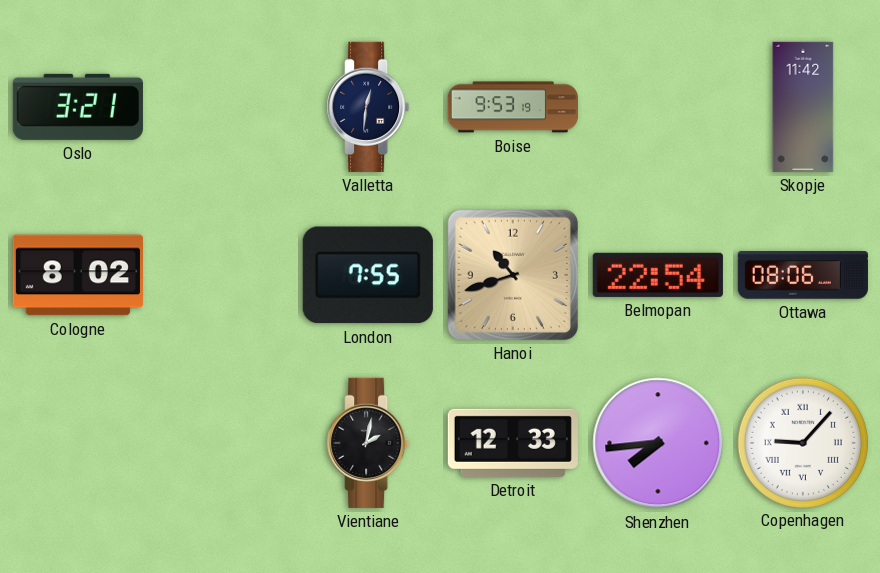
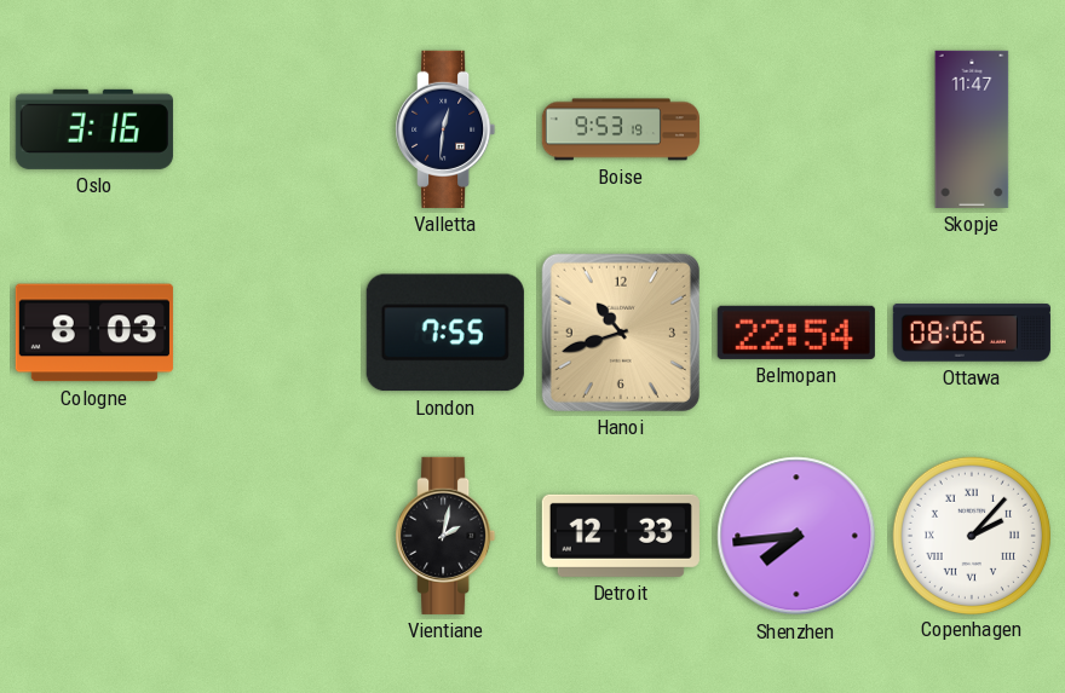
Oslo: 3:21 -> 3:16 (94, 129)
Skopje: 11:42 -> 11:47 (972, 129)
Cologne: 8:02 -> 8:03 (94, 333)
Copenhagen: 9:07 -> 2:07 (971, 535)
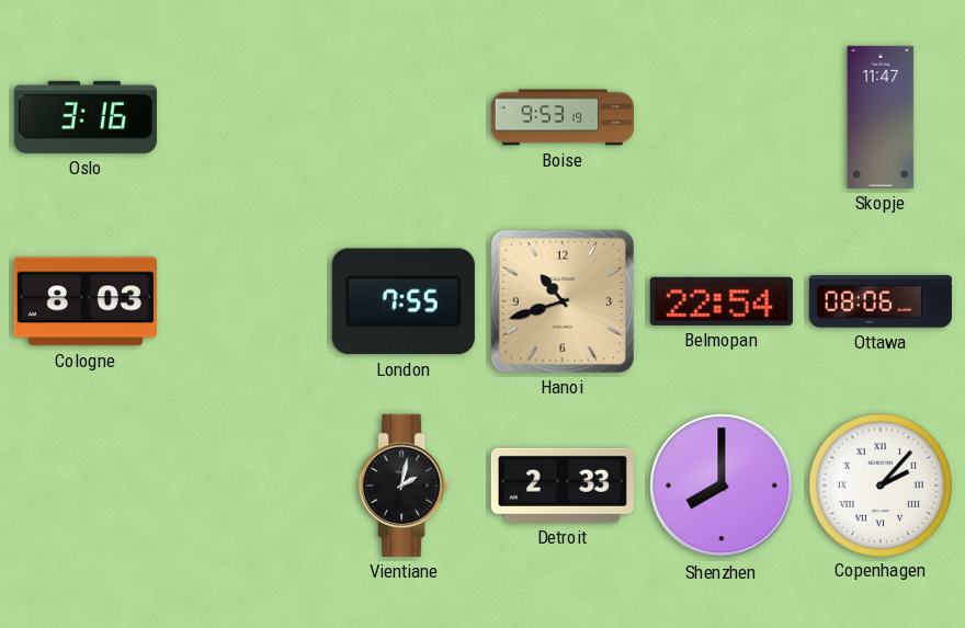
Valletta: 12:31 -> none (445, 129)
Detroit: 12:33 -> 2:33 (563, 486)
Shenzhen: 7:44 -> 8:00 (722, 486)
